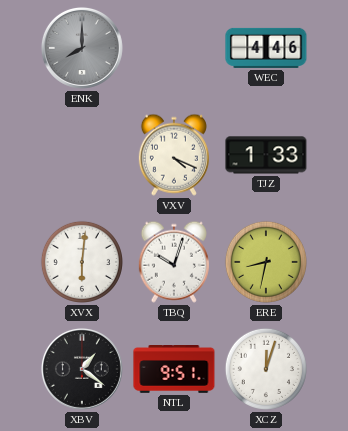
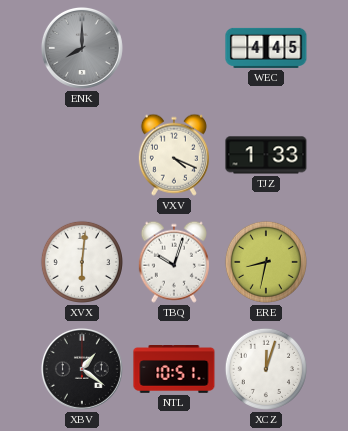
WEC: 4:46 -> 4:45 (266, 48)
NTL: 9:51 -> 10:51 (174, 370)
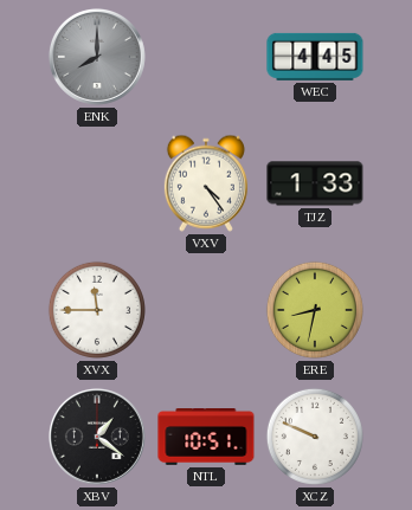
VXV: 4:19 -> 4:24 (206, 183)
XVX: 6:01 -> 11:45 (97, 310)
TBQ: 10:03 -> none (174, 262)
XCZ: 12:03 -> 9:49 (315, 437)
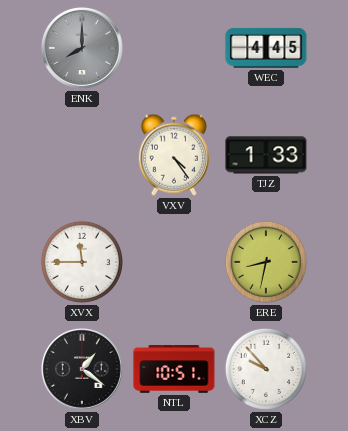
XCZ: 9:49 -> 9:53 (266, 369)
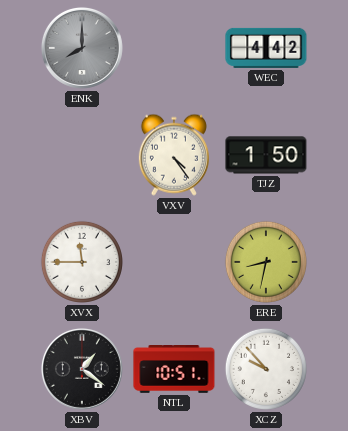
WEC: 4:45 -> 4:42 (266, 48)
TJZ: 1:33 -> 1:50 (266, 155)
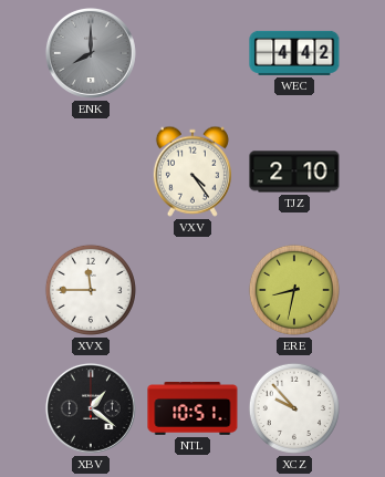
TJZ: 1:50 -> 2:10 (294, 172)
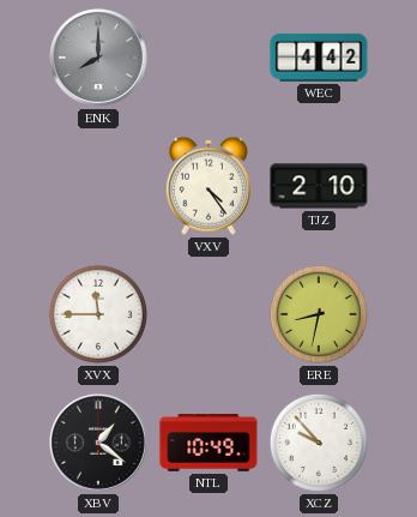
NTL: 10:51 -> 10:49 (208, 444)
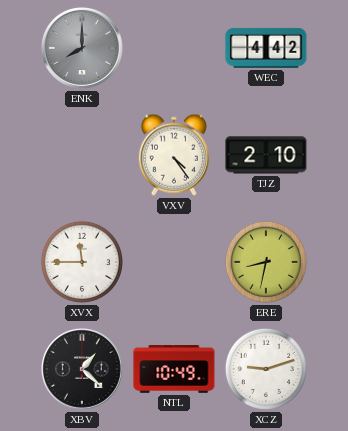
XBV: 1:21 -> 1:22 (82, 369)
XCZ: 9:53 -> 9:12 (266, 369)
